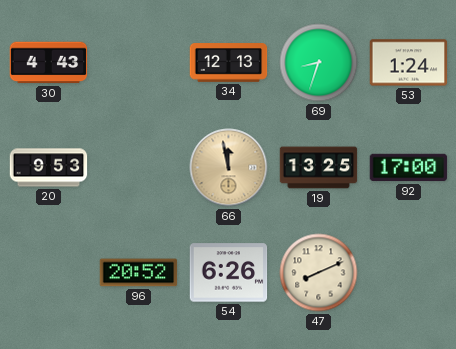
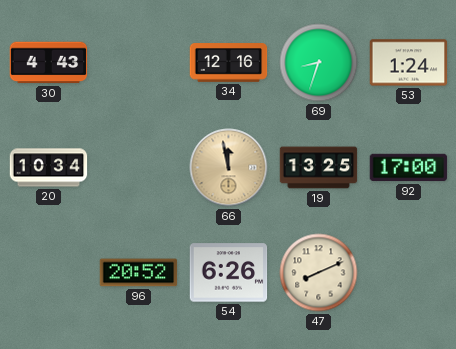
34: 12:13 -> 12:16 (229, 63)
20: 9:53 -> 10:34 (49, 168)
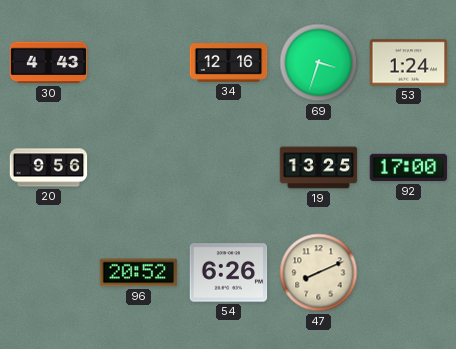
69: 8:33 -> 3:33 (319, 63)
20: 10:34 -> 9:56 (49, 168)
66: 11:58 -> none (229, 168)
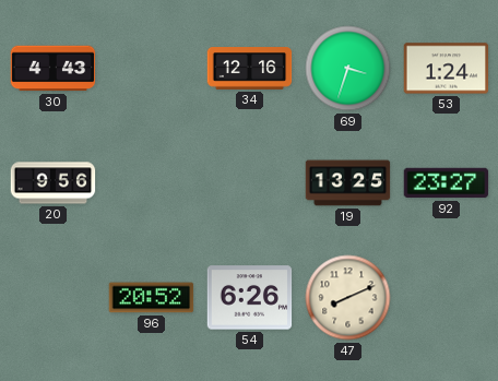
92: 17:00 -> 23:27 (447, 183)
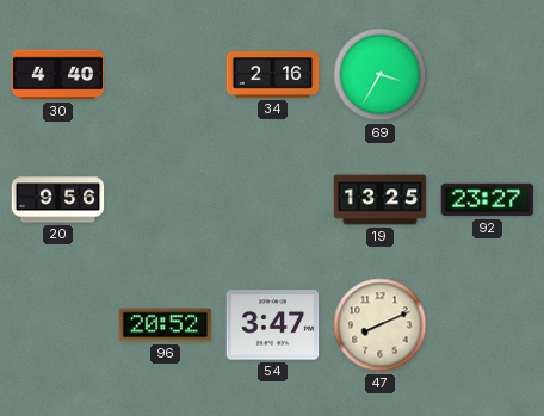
30: 4:43 -> 4:40 (58, 75)
34: 12:16 -> 2:16 (273, 75)
69: 3:33 -> 3:35 (381, 75)
53: 1:24 -> none (447, 69)
54: 6:26 -> 3:47 (273, 325)
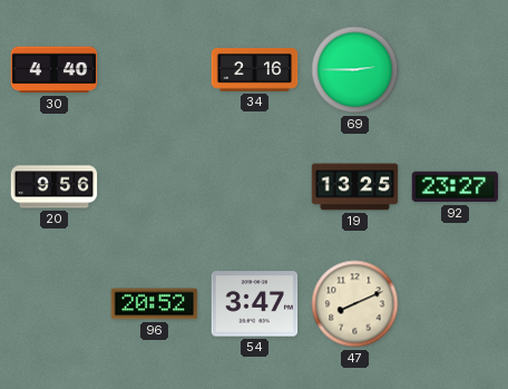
69: 3:35 -> 2:45 (355, 70)
